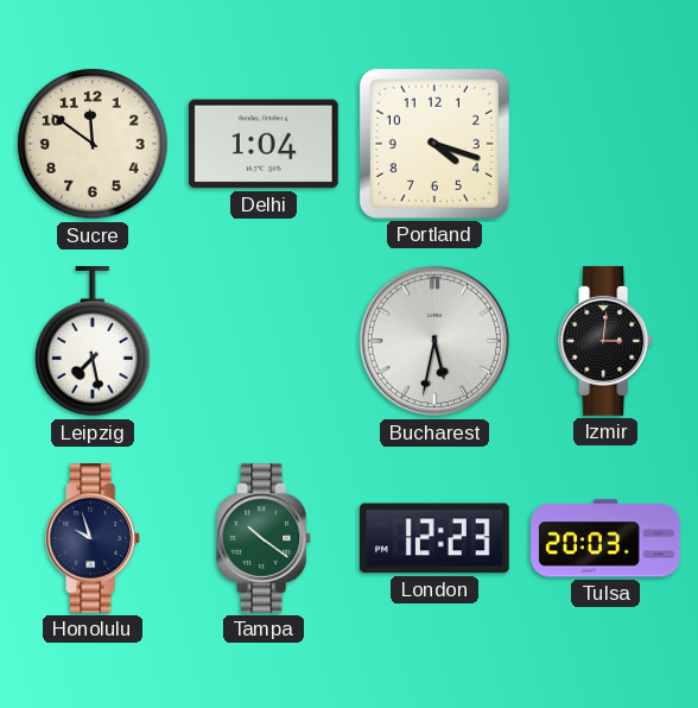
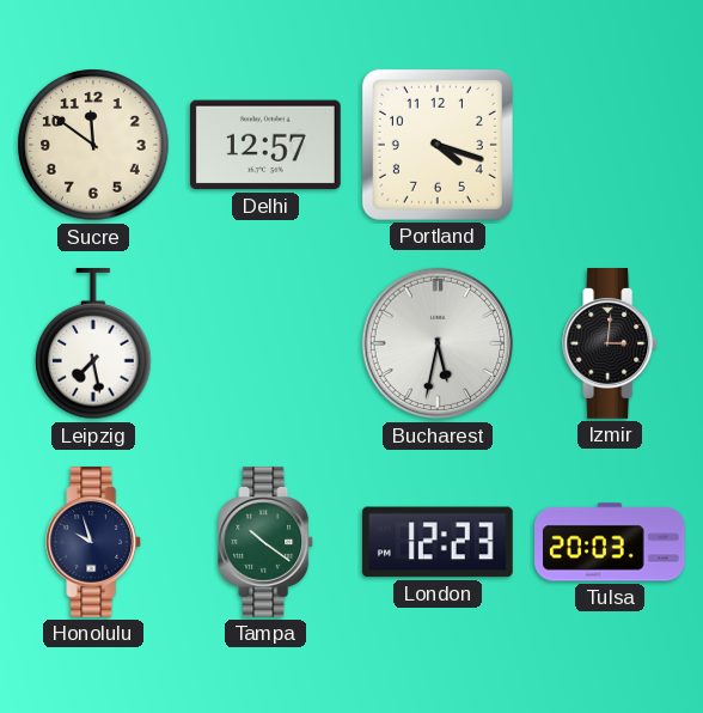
Delhi: 1:04 -> 12:57 (265, 145)
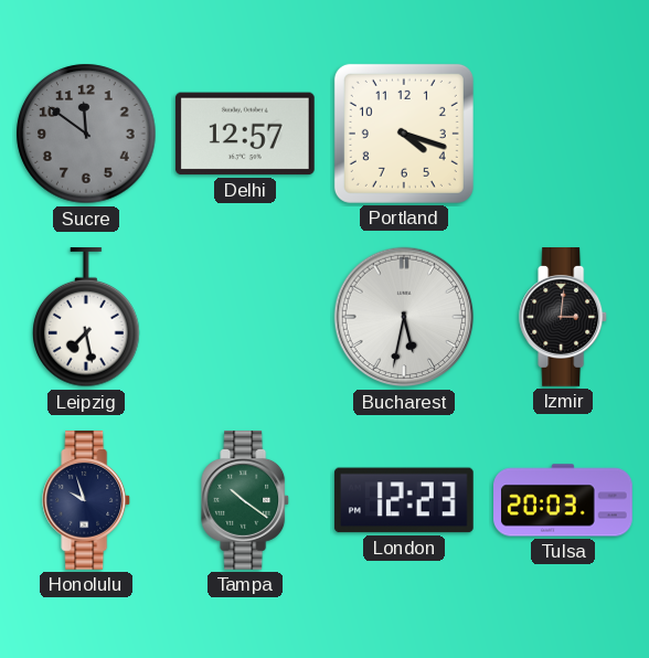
Sucre dial: cream -> grey (86, 134)
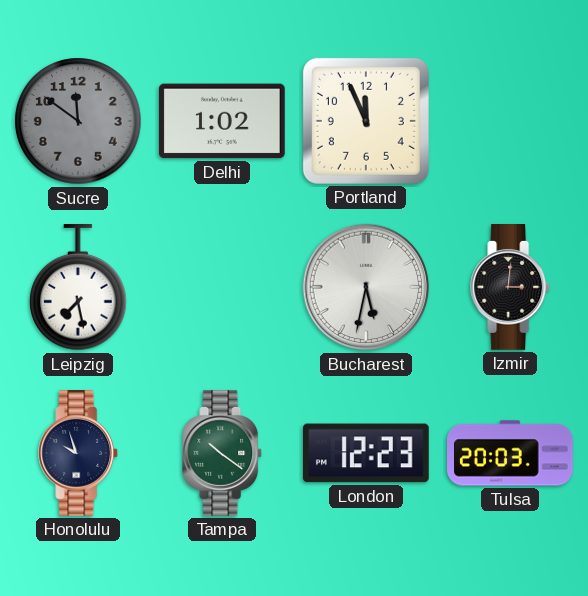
Delhi: 12:57 -> 1:02 (222, 121)
Portland: 4:18 -> 11:56 (366, 121)
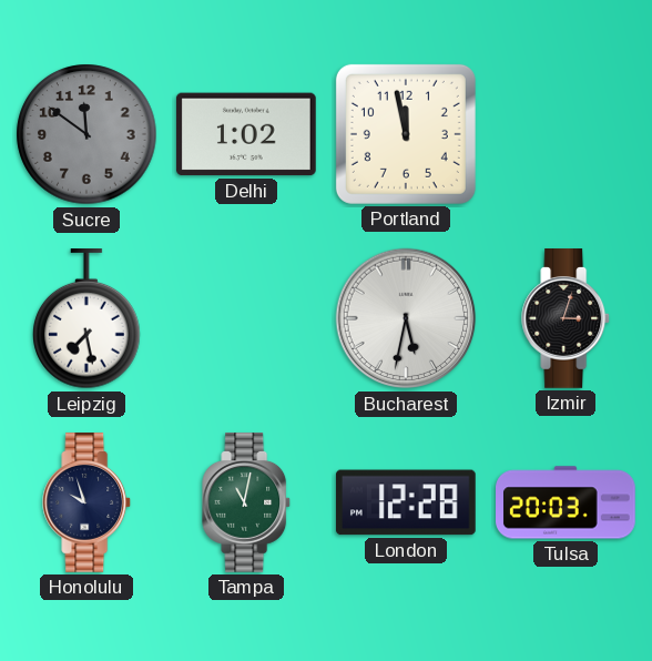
Portland: 11:56 -> 11:58 (406, 134)
Izmir: 3:01 -> 3:03 (567, 319)
Tampa: 10:21 -> 11:02 (247, 504)
London: 12:23 -> 12:28 (406, 502)
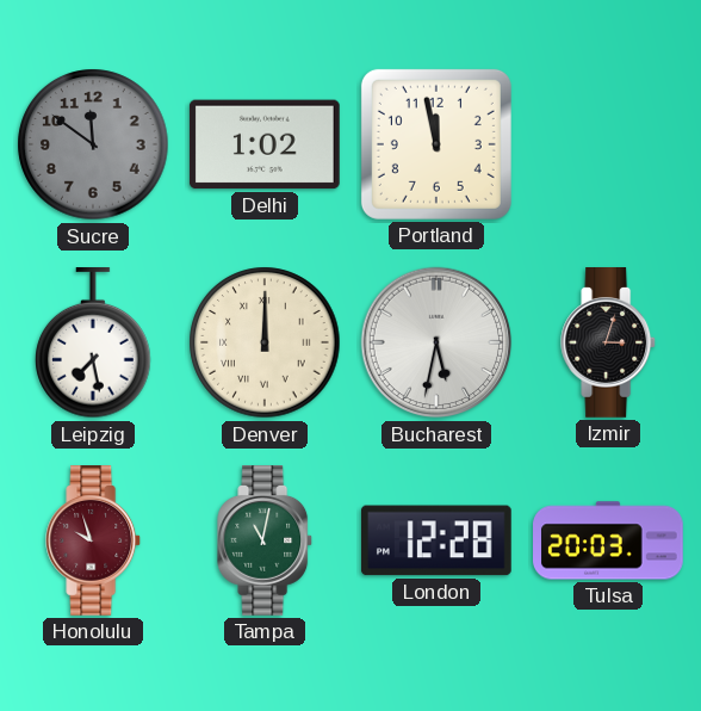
Denver: none -> 12:00 (265, 342)
Honolulu dial: navy -> burgundy (94, 542)
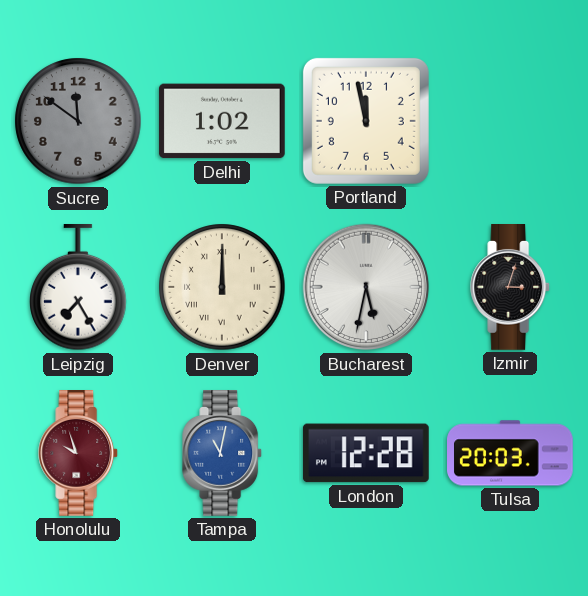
Leipzig: 7:28 -> 7:25 (78, 288)
Tampa dial: green -> blue (223, 454)
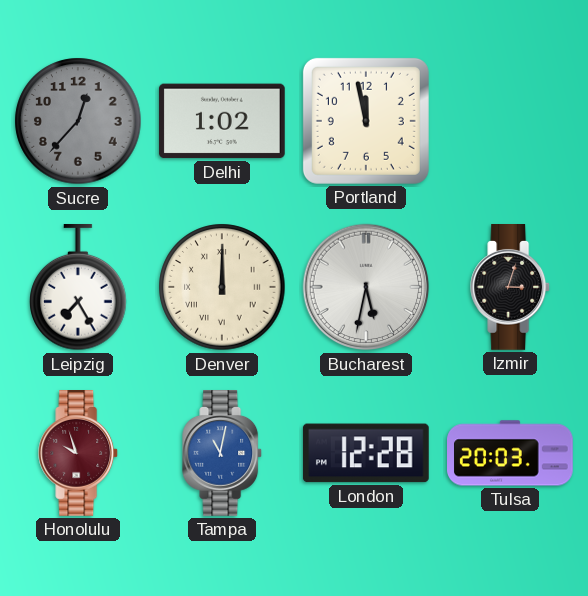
Sucre: 11:51 -> 12:37 (78, 121)
